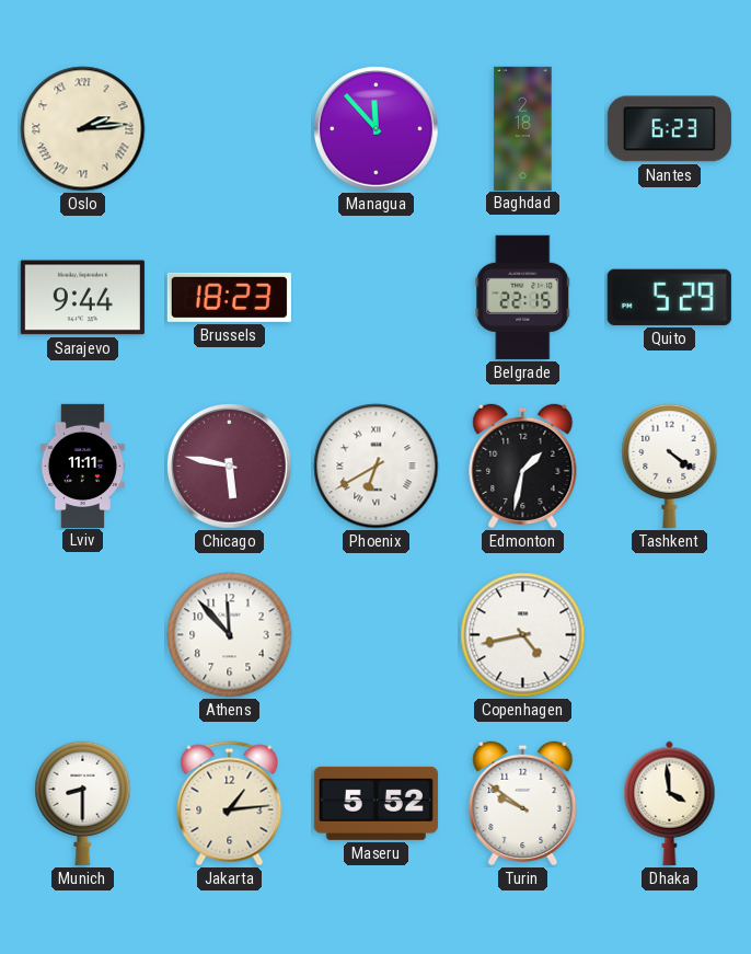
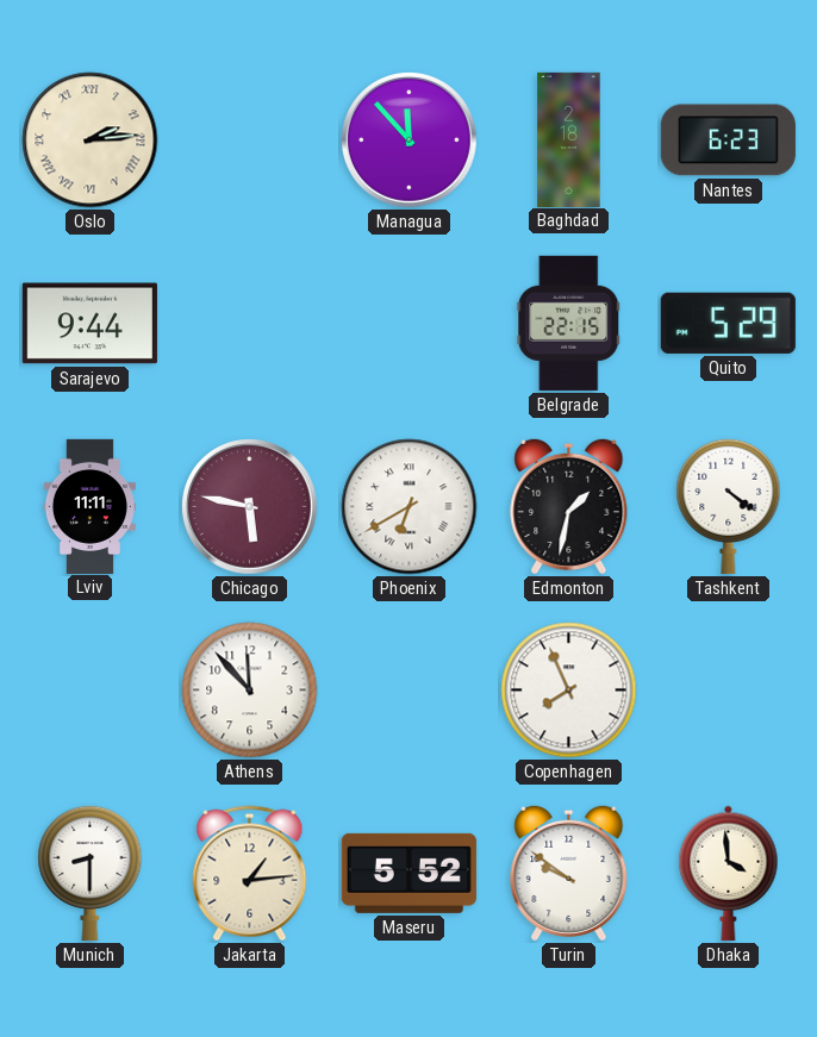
Brussels: 18:23 -> none (229, 297)
Copenhagen: 4:43 -> 7:56 (569, 691)
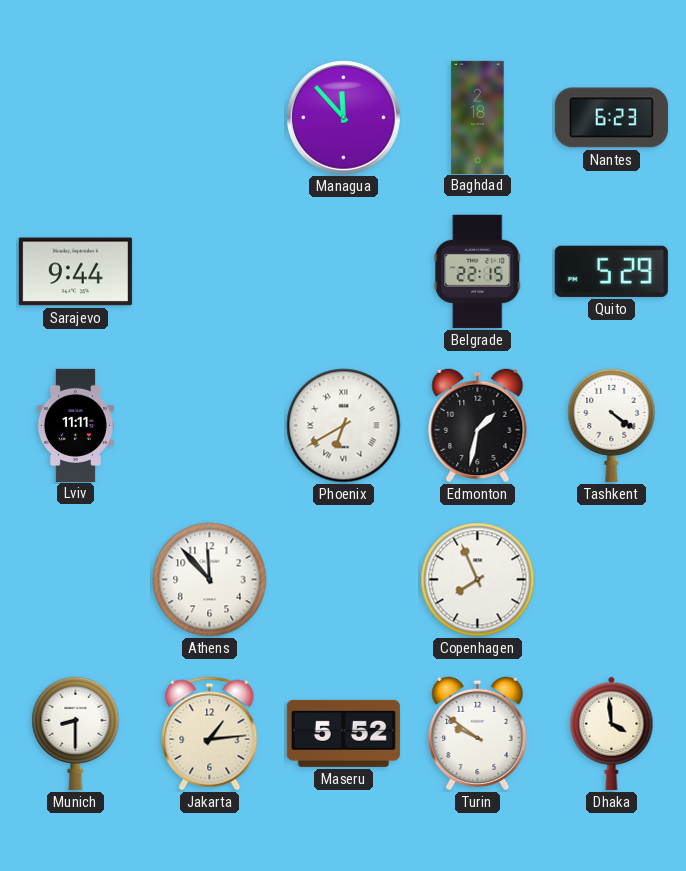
Oslo: 2:14 -> none (91, 140)
Chicago: 5:47 -> none (250, 507)
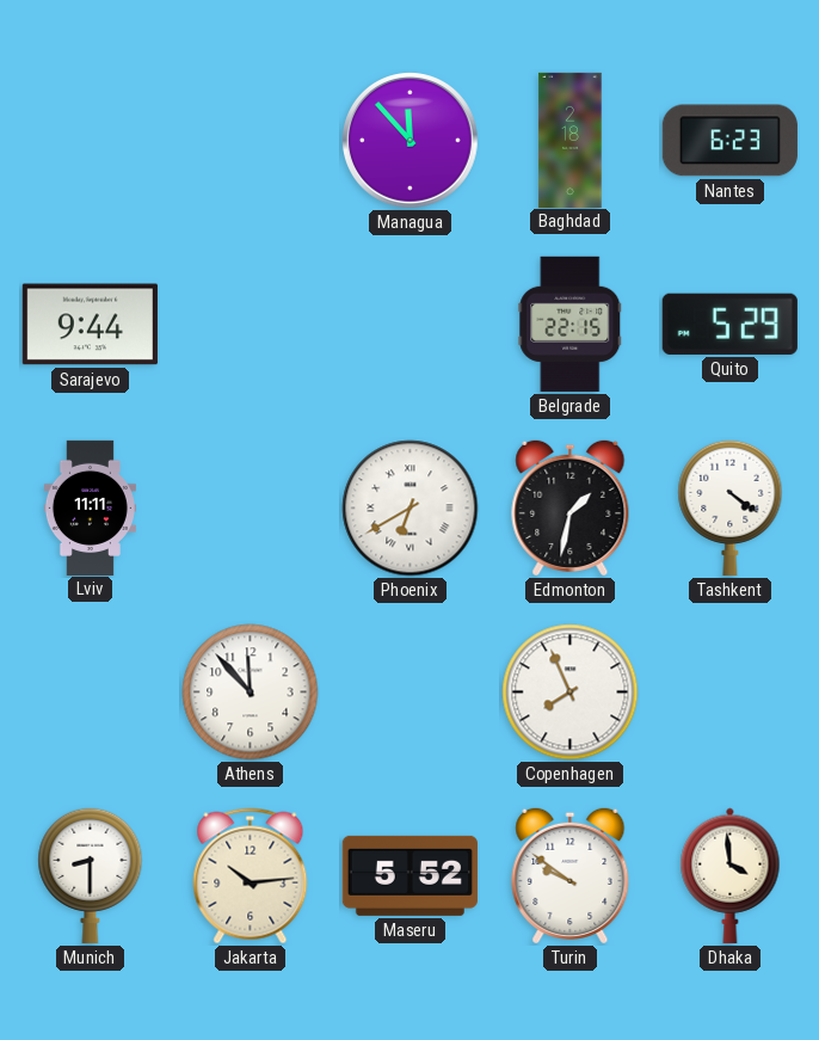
Jakarta: 1:14 -> 10:14 (251, 876)
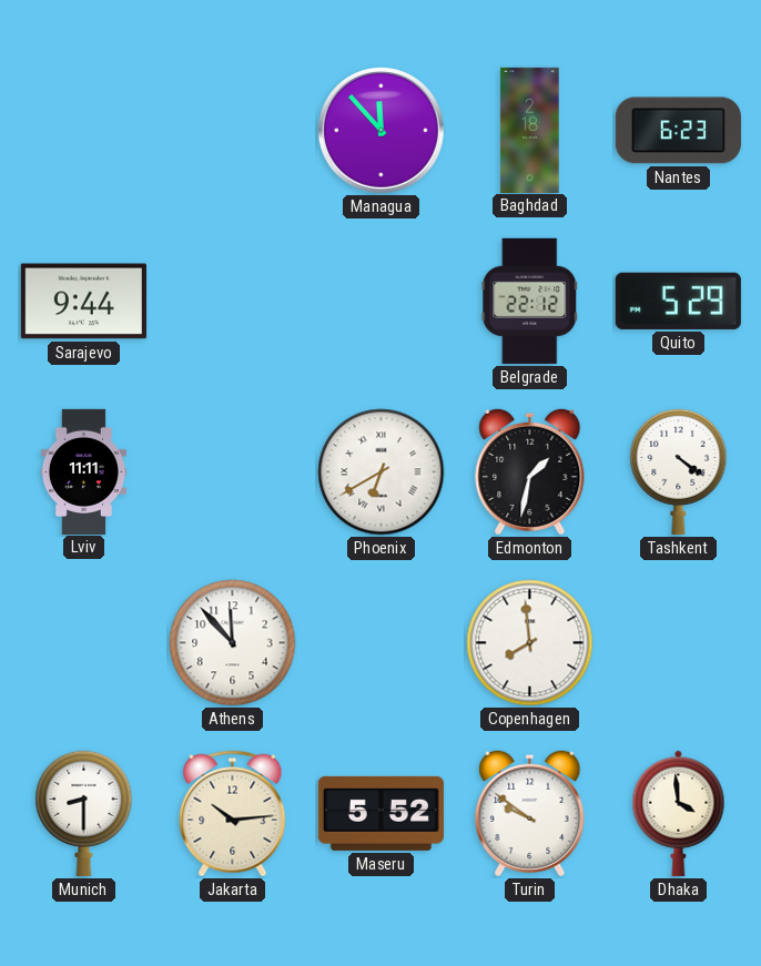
Belgrade: 22:15 -> 22:12 (530, 301)
Copenhagen: 7:56 -> 7:59 (530, 643)
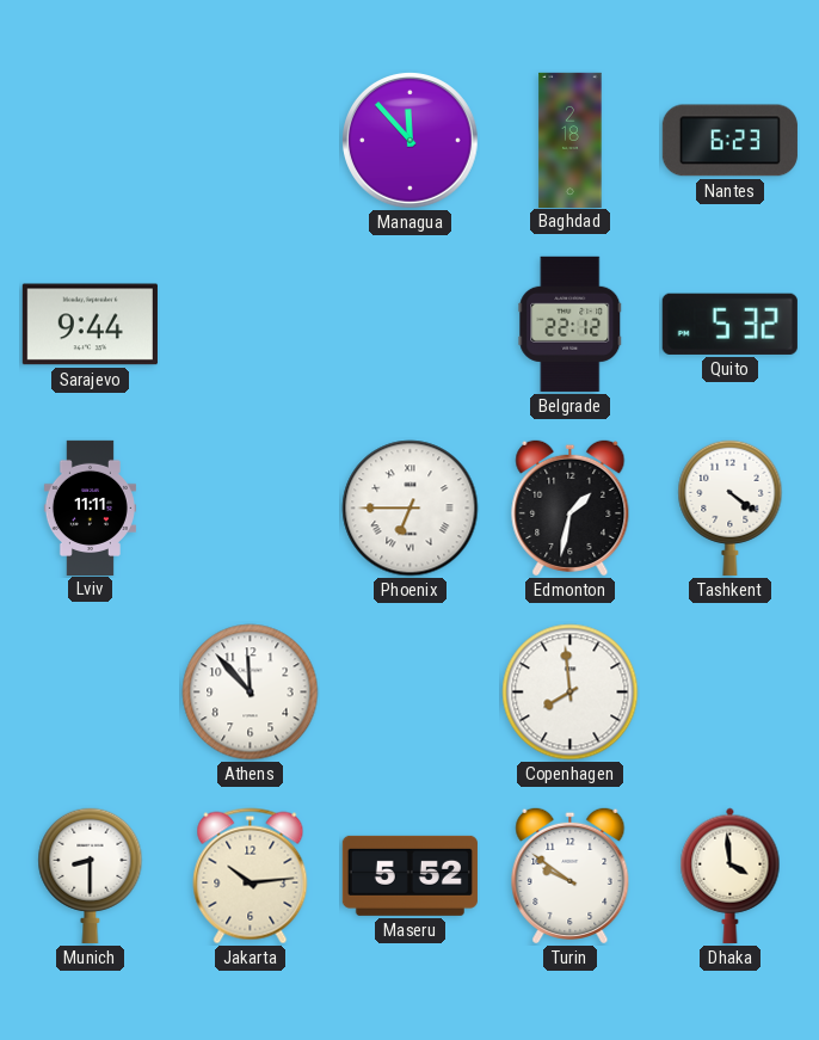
Quito: 5:29 -> 5:32 (729, 324)
Phoenix: 6:40 -> 6:45 (411, 509)
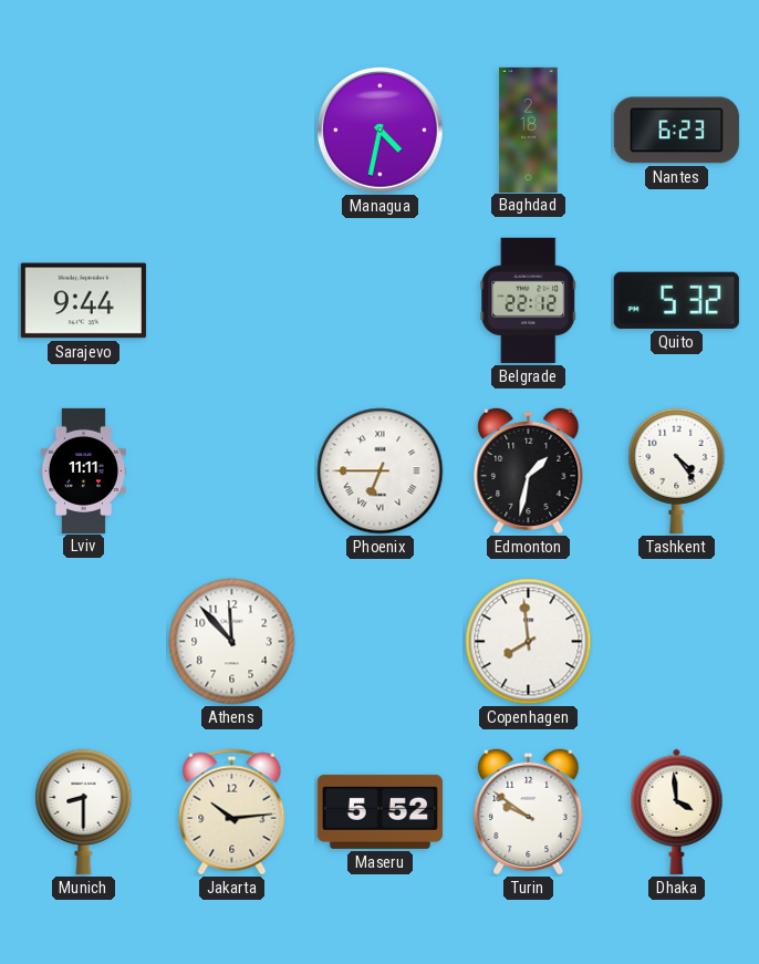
Managua: 11:53 -> 4:32 (381, 131)
Tashkent: 4:21 -> 4:24 (677, 470)
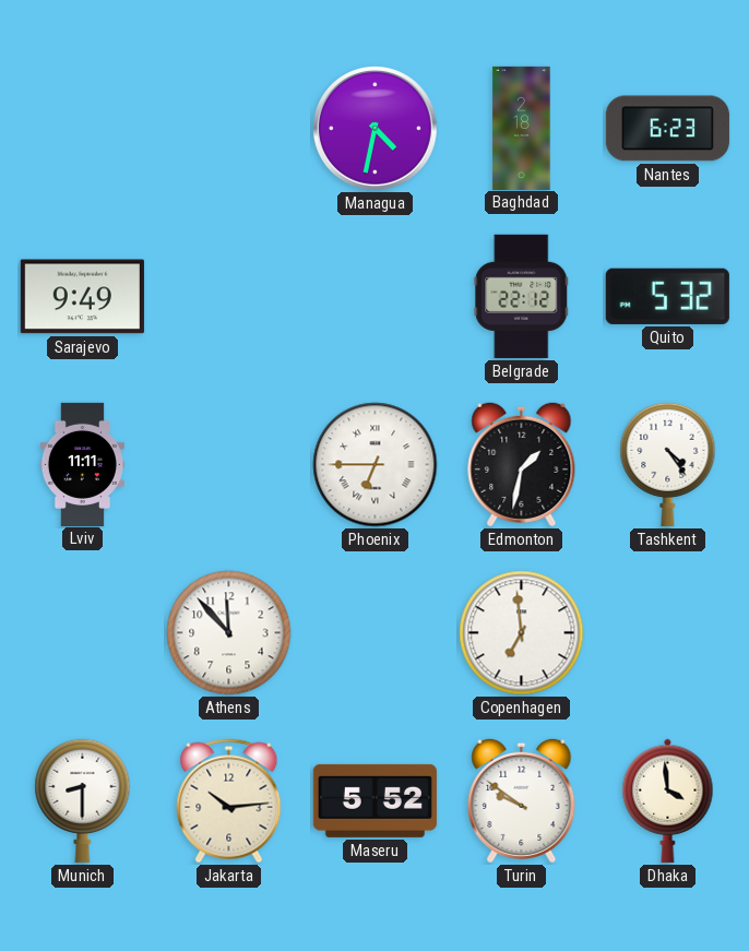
Sarajevo: 9:44 -> 9:49 (82, 297)
Copenhagen: 7:59 -> 6:59 (522, 633)
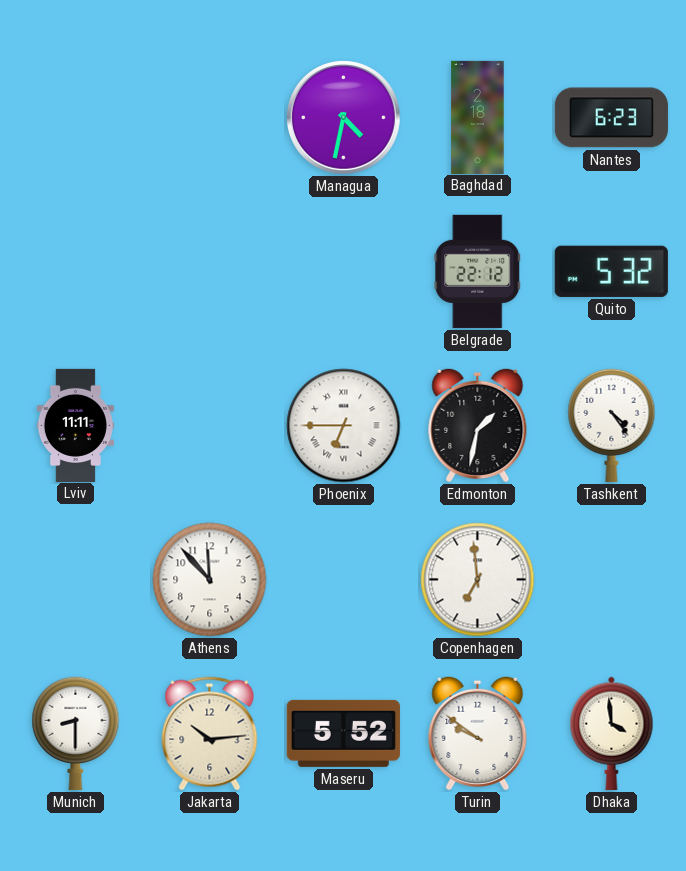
Sarajevo: 9:49 -> none (82, 297)
